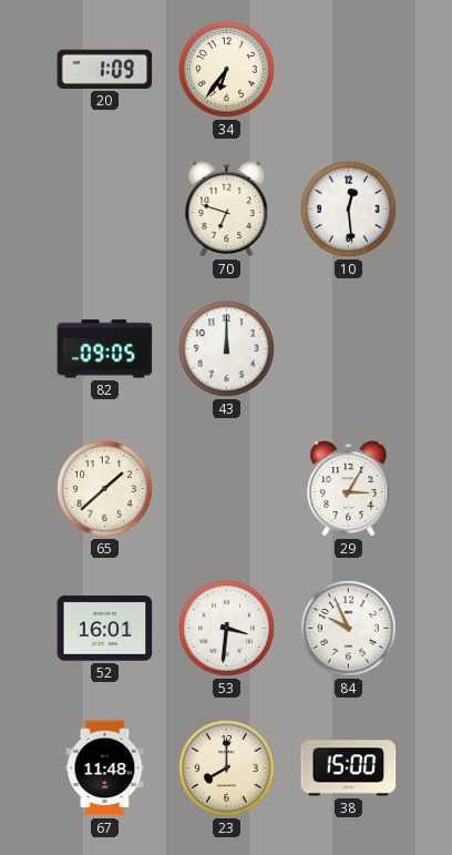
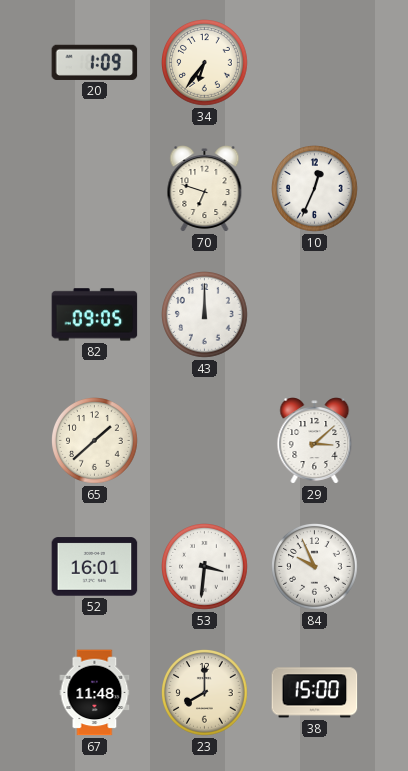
10: 12:29 -> 12:34 (315, 189)
29: 3:05 -> 3:08 (315, 441)
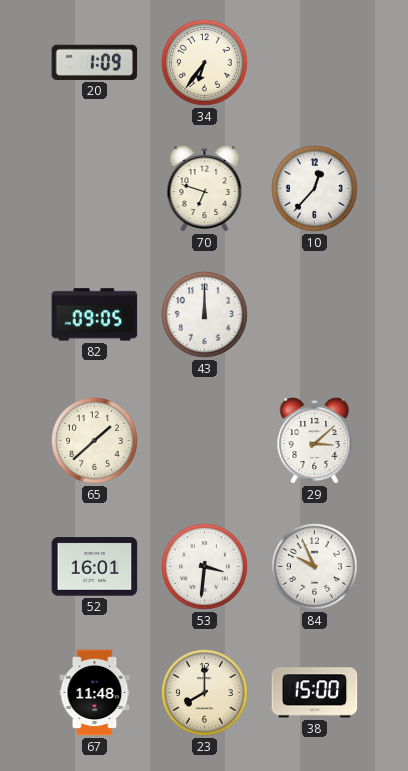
10: 12:34 -> 12:37 (315, 189)
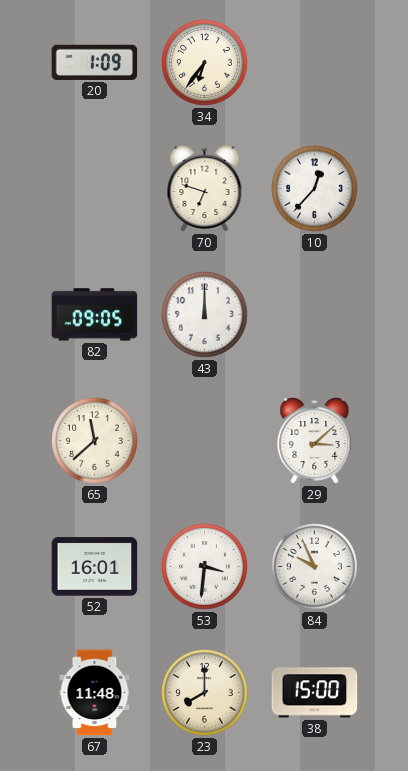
65: 1:38 -> 11:38 (95, 441)
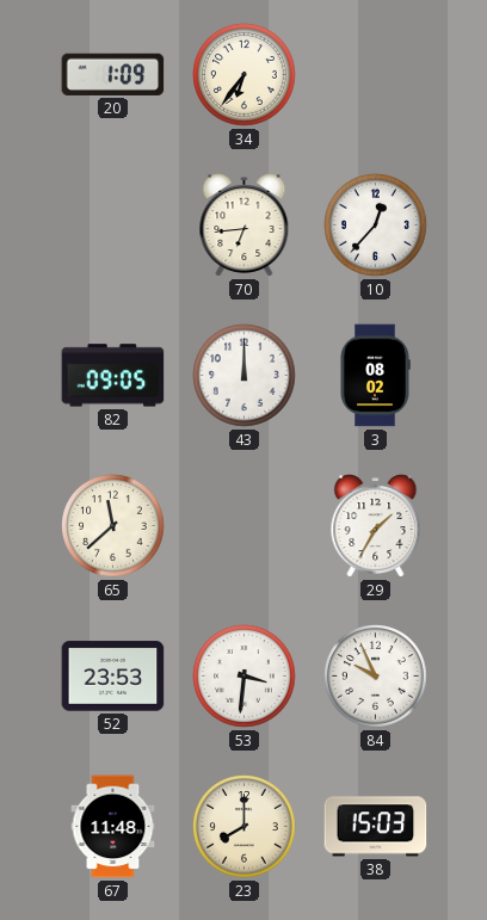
70: 6:48 -> 6:44 (245, 226)
3: none -> 08:02 (375, 376)
29: 3:08 -> 1:35 (376, 526)
52: 16:01 -> 23:53 (113, 677)
38: 15:00 -> 15:03 (376, 827)
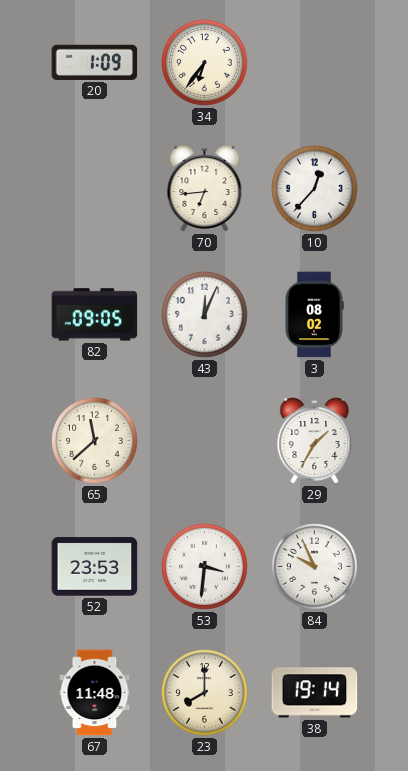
43: 12:00 -> 12:04 (205, 315)
38: 15:03 -> 19:14 (315, 693)
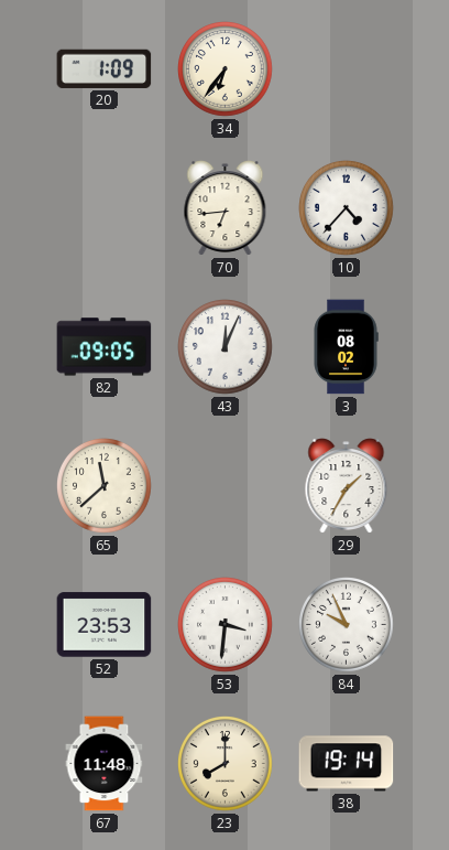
10: 12:37 -> 4:37 (347, 208)
